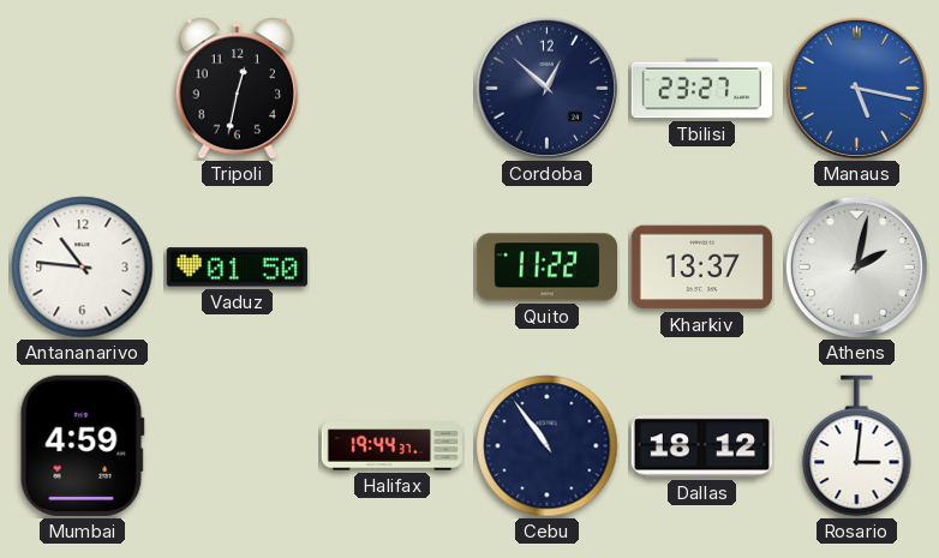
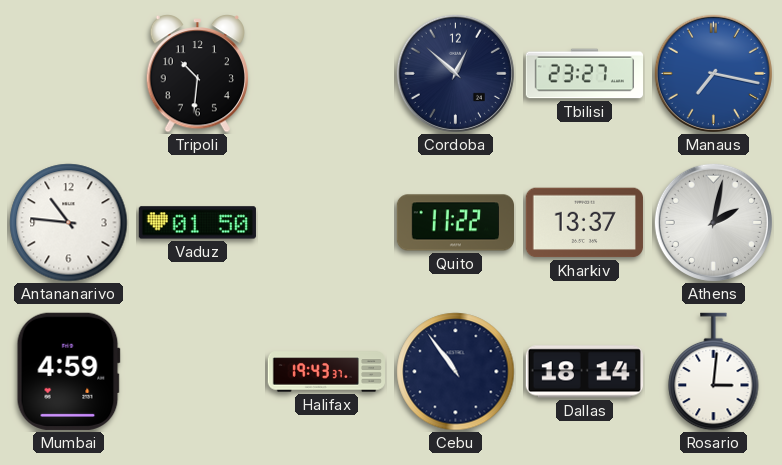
Tripoli: 12:32 -> 10:31 (197, 74)
Manaus: 5:17 -> 7:17 (713, 73)
Halifax: 19:44 -> 19:43 (326, 372)
Dallas: 18:12 -> 18:14 (584, 372)
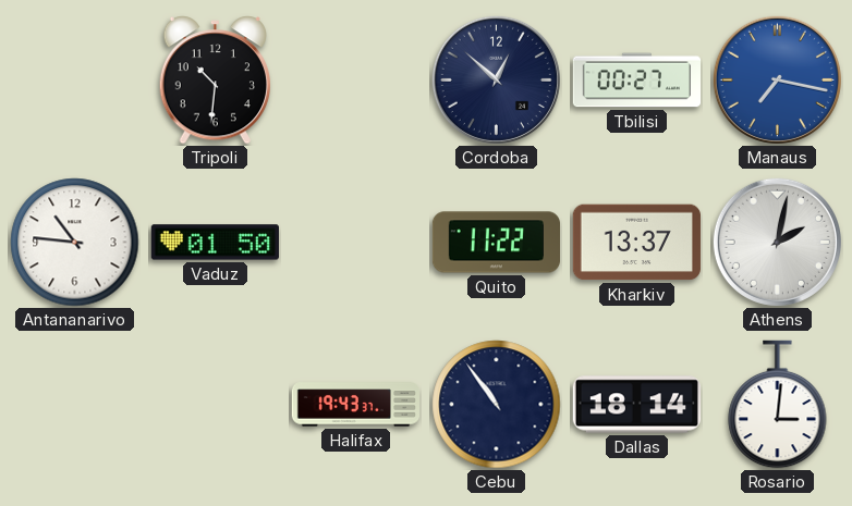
Tbilisi: 23:27 -> 00:27 (637, 81)
Mumbai: 4:59 -> none (68, 371)
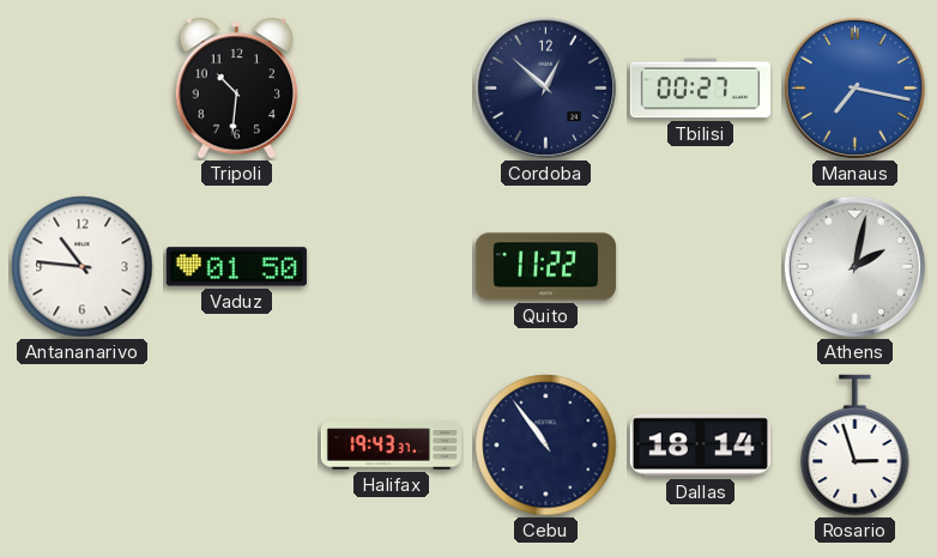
Kharkiv: 13:37 -> none (636, 243)
Rosario: 3:01 -> 2:57 (856, 446)
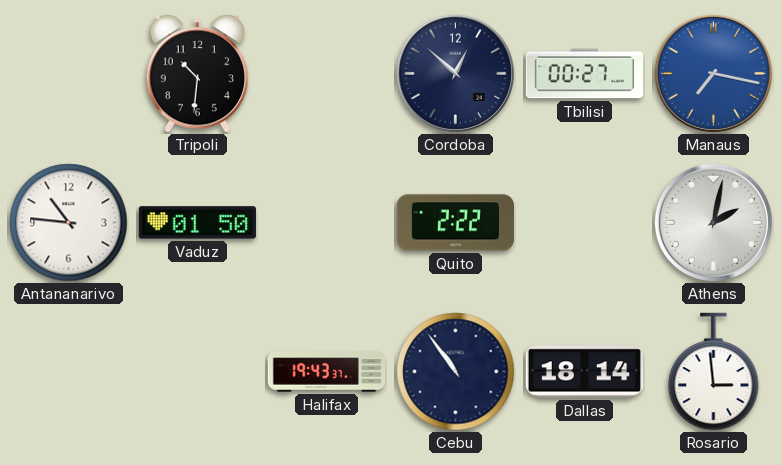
Quito: 11:22 -> 2:22 (455, 223)
Rosario: 2:57 -> 2:59 (714, 372)
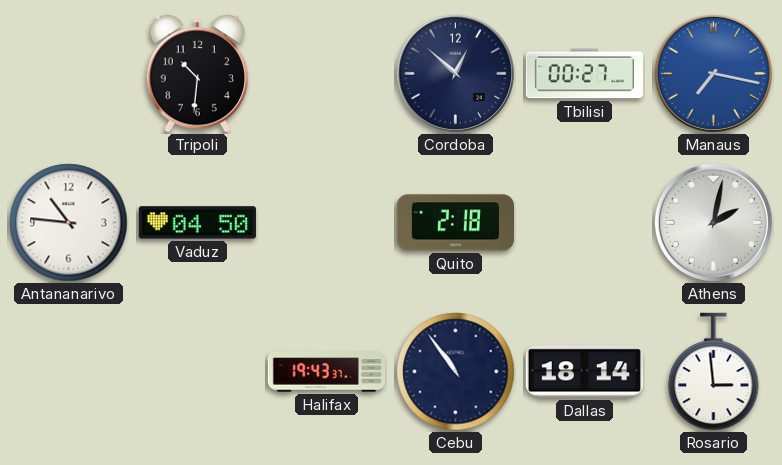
Vaduz: 01:50 -> 04:50 (197, 223)
Quito: 2:22 -> 2:18 (455, 223)
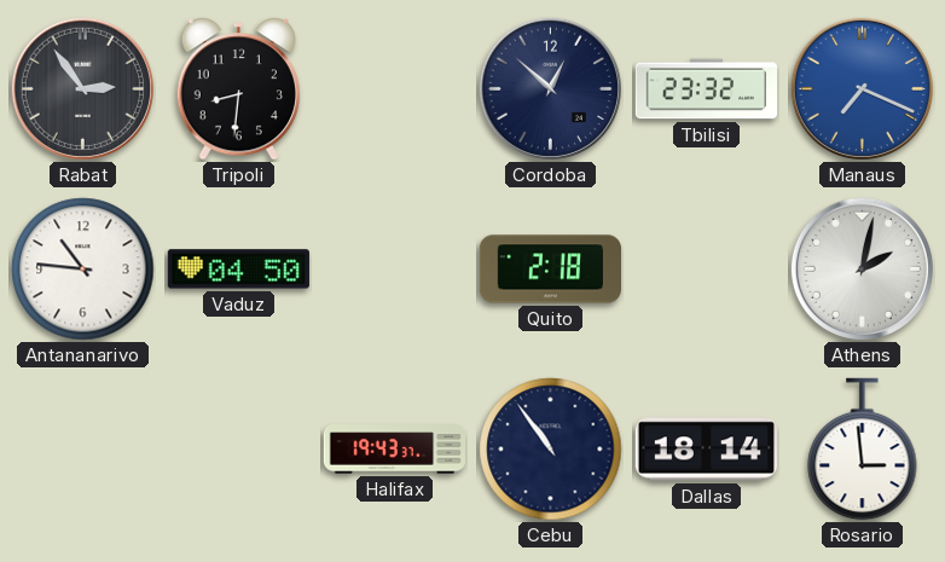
Rabat: none -> 2:54 (82, 88)
Tripoli: 10:31 -> 8:31 (238, 89)
Tbilisi: 00:27 -> 23:32 (707, 89)
Manaus: 7:17 -> 7:19 (862, 88)
